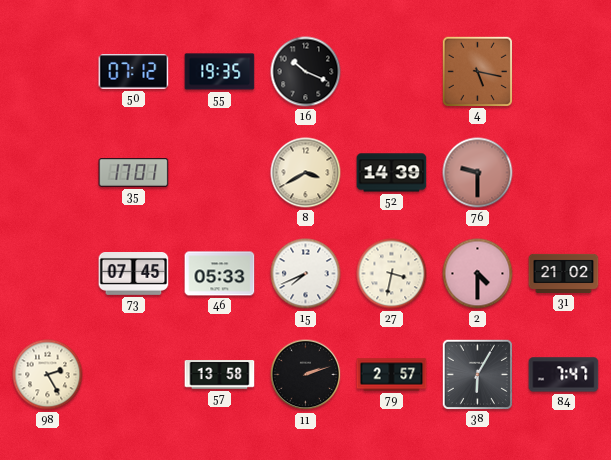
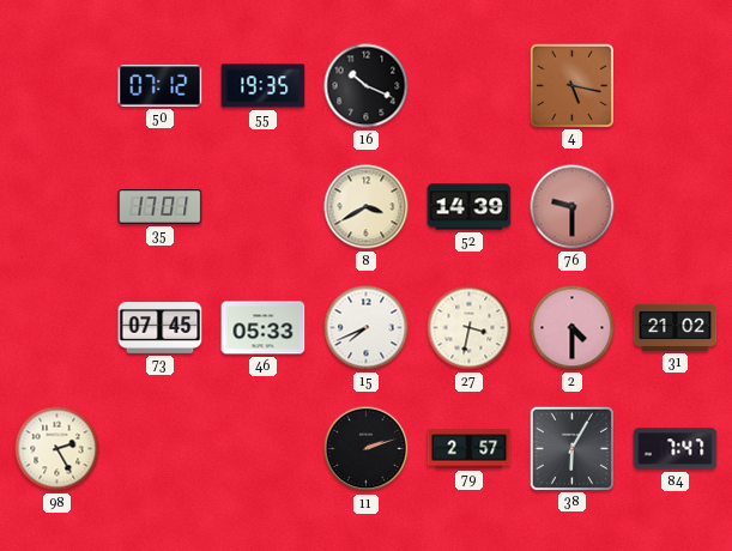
57: 13:58 -> none (220, 375)
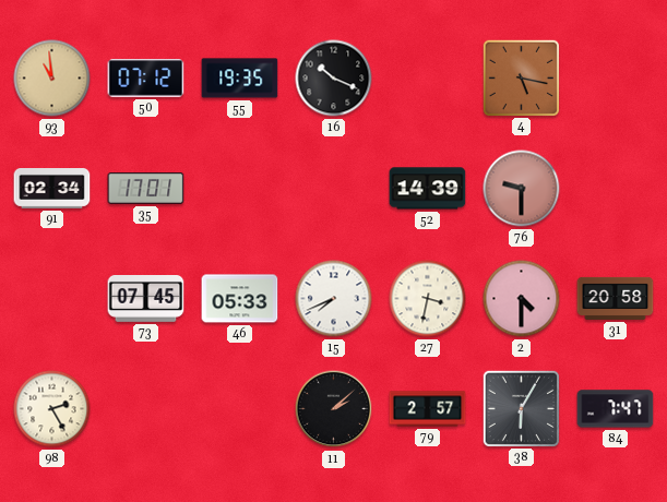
93: none -> 10:59 (52, 79)
91: none -> 02:34 (52, 189)
8: 3:40 -> none (367, 207)
31: 21:02 -> 20:58 (616, 298)
11: 2:12 -> 2:08 (334, 409)
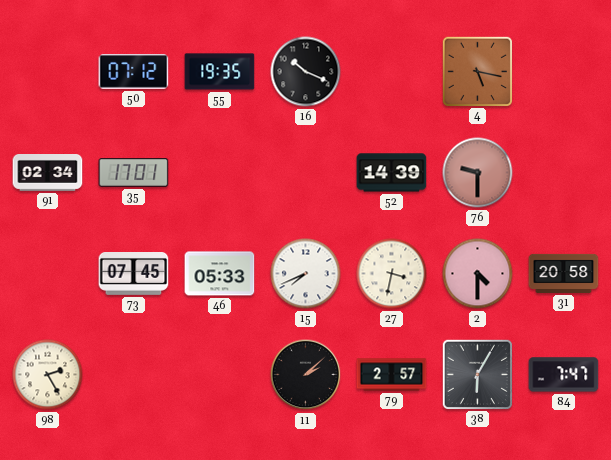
93: 10:59 -> none (52, 79)
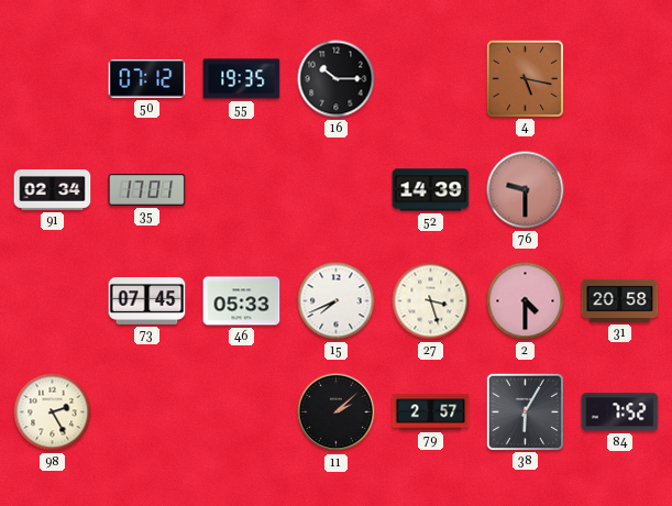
16: 10:19 -> 10:15 (337, 79)
27: 3:32 -> 3:27 (431, 301)
84: 7:47 -> 7:52 (620, 413)
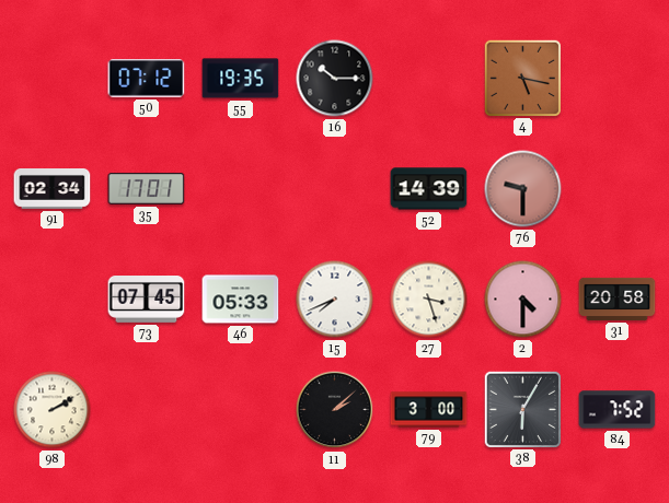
98: 2:25 -> 2:10 (53, 410)
79: 2:57 -> 3:00 (429, 410)
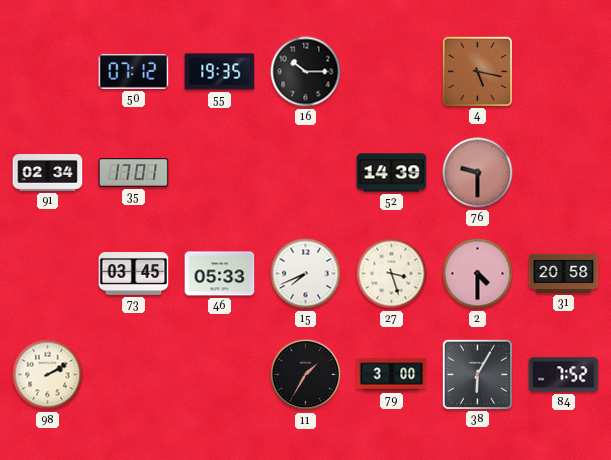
73: 07:45 -> 03:45 (134, 274)
11: 2:08 -> 1:35 (306, 375)
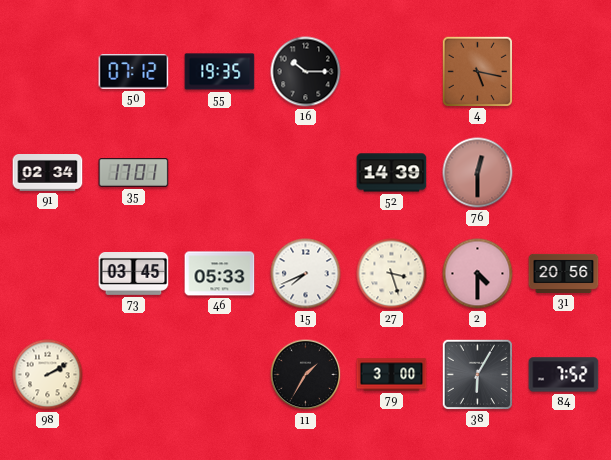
76: 9:30 -> 12:30 (478, 173)
31: 20:58 -> 20:56 (564, 273)
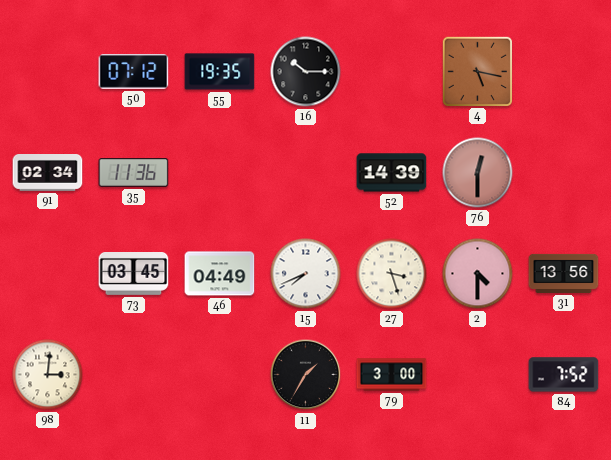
35: 17:01 -> 11:36 (134, 173)
46: 05:33 -> 04:49 (220, 274)
31: 20:56 -> 13:56 (564, 273)
98: 2:10 -> 3:01 (48, 375)
38: 6:05 -> none (477, 374)
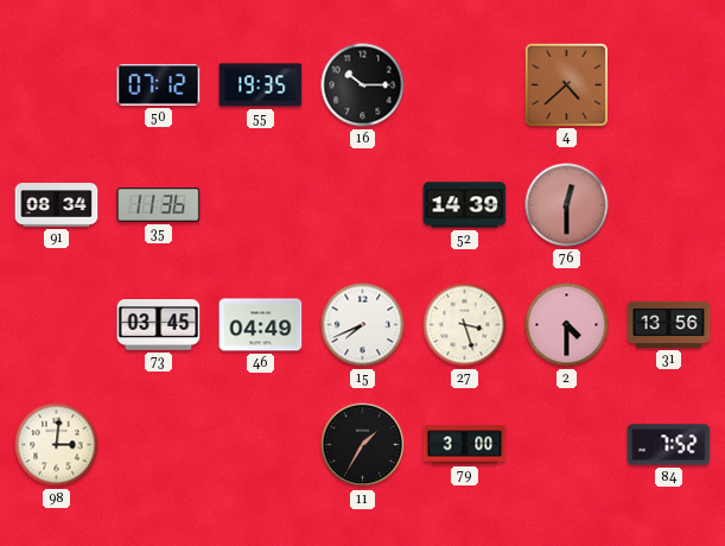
4: 5:17 -> 4:38 (566, 84)
91: 02:34 -> 08:34 (57, 205)
